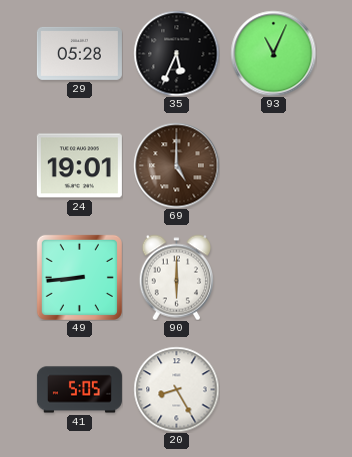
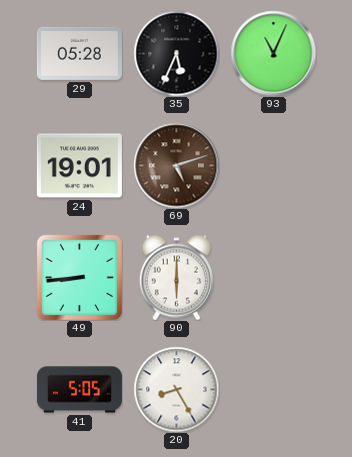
69: 5:00 -> 5:12 (176, 165)
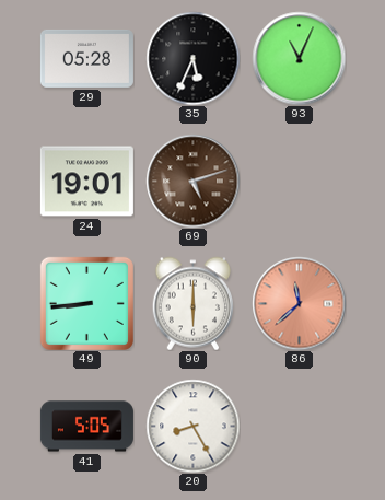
86: none -> 11:38 (299, 303)
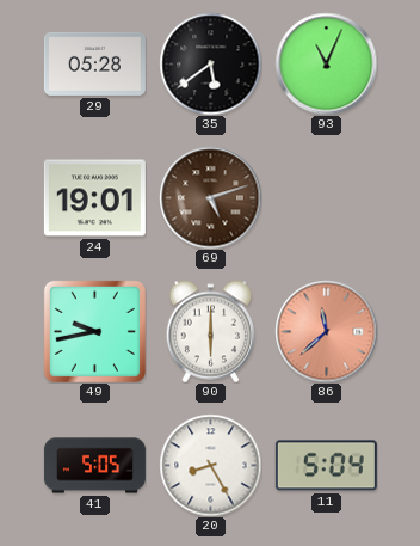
35: 5:34 -> 5:39 (210, 63)
49: 8:44 -> 9:43 (94, 331)
11: none -> 5:04 (326, 466)
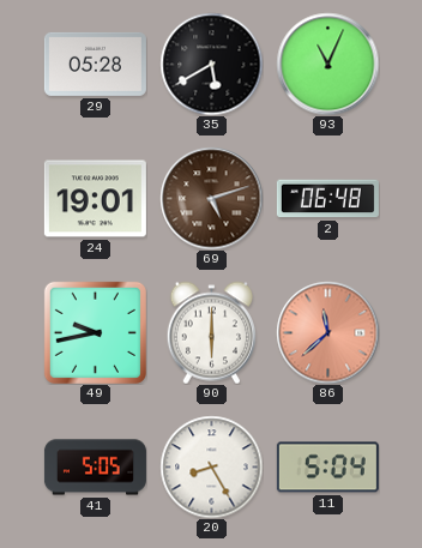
35: 5:39 -> 5:40 (211, 64)
2: none -> 06:48 (327, 199)
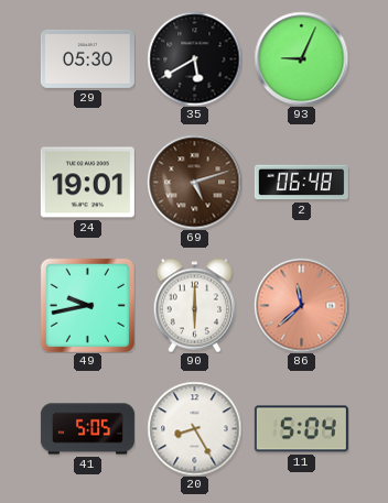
29: 05:28 -> 05:30 (87, 58)
93: 11:04 -> 9:04 (301, 58)
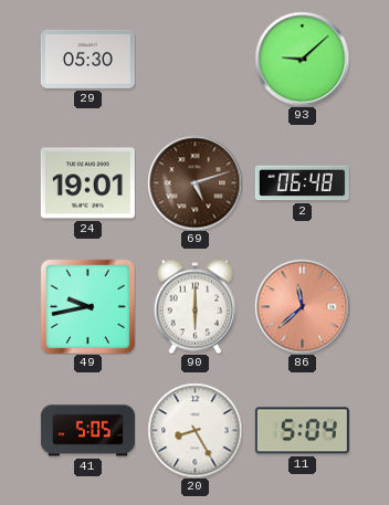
35: 5:40 -> none (194, 58)
93: 9:04 -> 9:08 (302, 59)
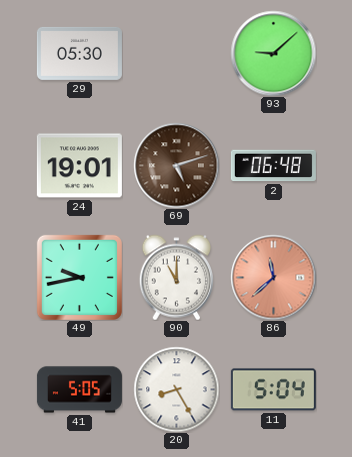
90: 6:00 -> 11:00 (176, 277)
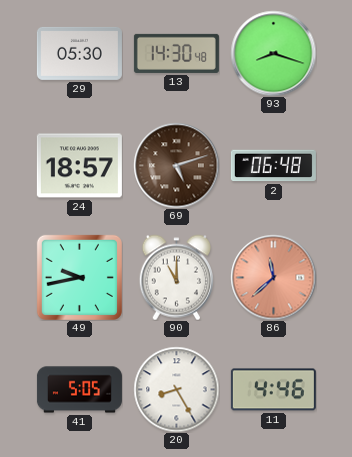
13: none -> 14:30 (176, 53)
93: 9:08 -> 8:18 (273, 53)
24: 19:01 -> 18:57 (79, 166)
11: 5:04 -> 4:46 (273, 390)
